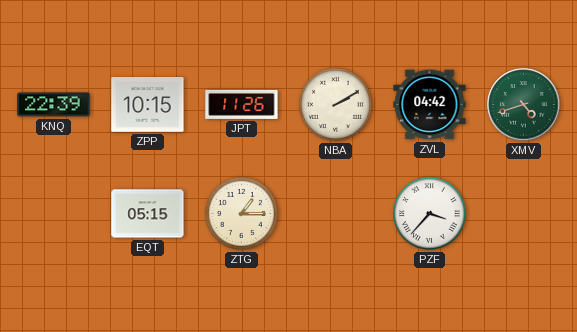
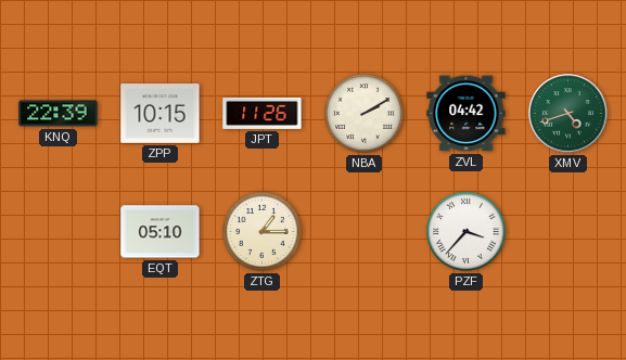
EQT: 05:15 -> 05:10 (161, 232)
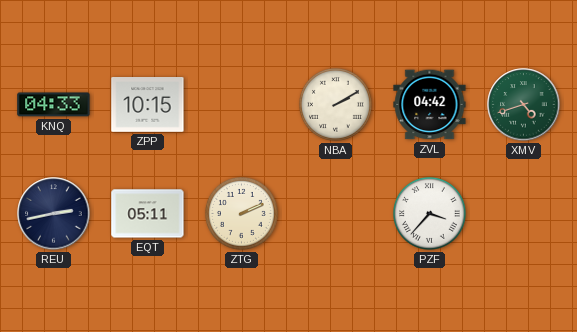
KNQ: 22:39 -> 04:33 (54, 105)
JPT: 11:26 -> none (263, 113)
REU: none -> 2:43 (54, 214)
EQT: 05:10 -> 05:11 (148, 214)
ZTG: 1:15 -> 2:11 (241, 213)
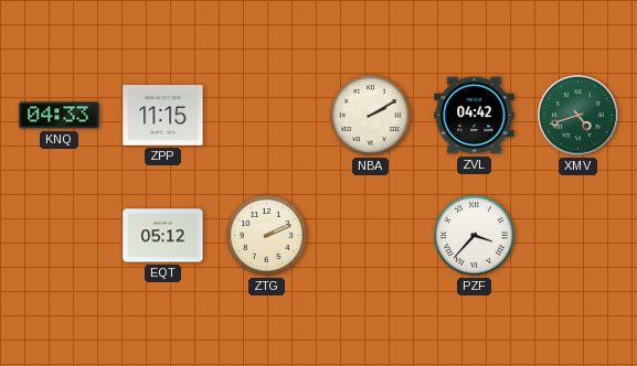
ZPP: 10:15 -> 11:15 (163, 116)
REU: 2:43 -> none (54, 214)
EQT: 05:11 -> 05:12 (163, 236)
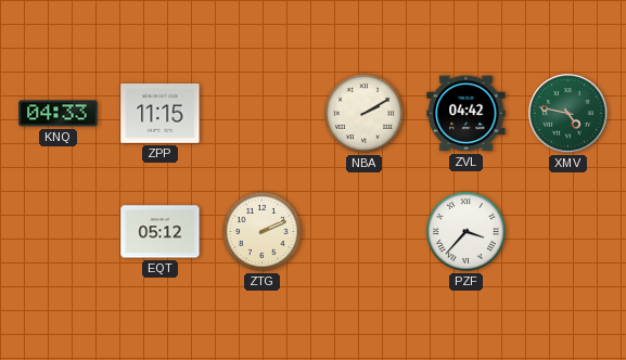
XMV: 4:42 -> 4:47 (568, 114)
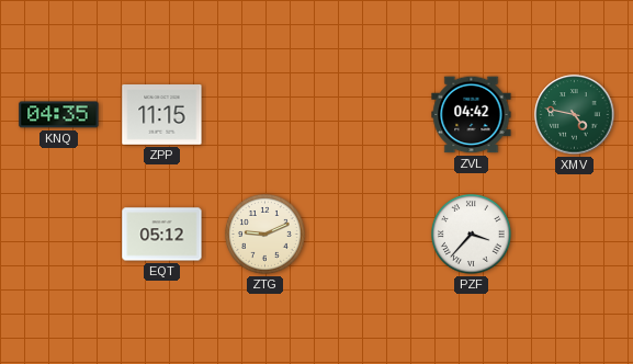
KNQ: 04:33 -> 04:35 (59, 115)
NBA: 2:10 -> none (363, 113)
ZTG: 2:11 -> 9:11 (264, 234)
